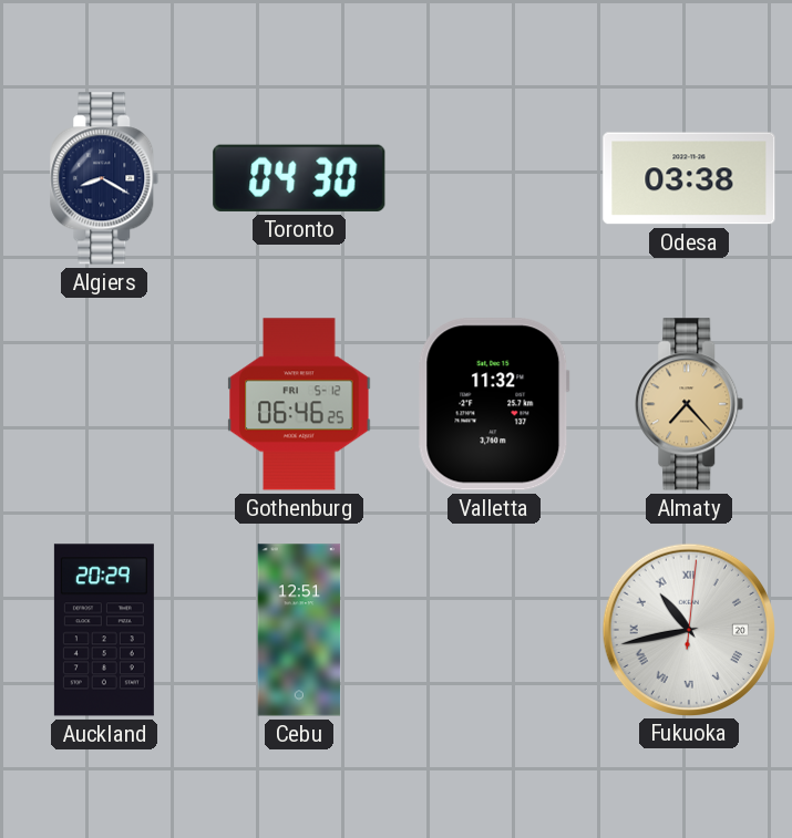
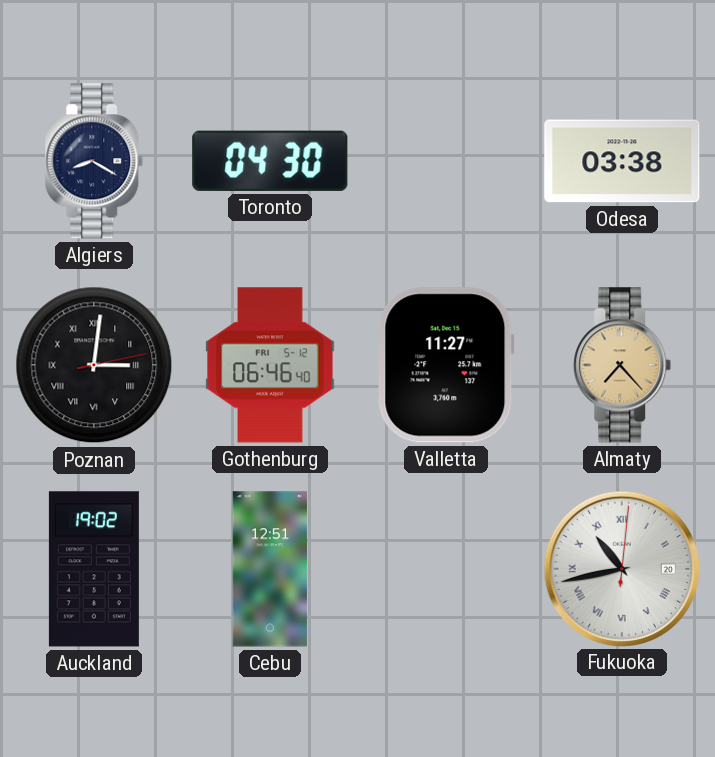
Poznan: none -> 3:01 (94, 365)
Gothenburg: 06:46:25 -> 06:46:40 (270, 365)
Valletta: 11:32 -> 11:27 (446, 365)
Auckland: 20:29 -> 19:02 (94, 569)
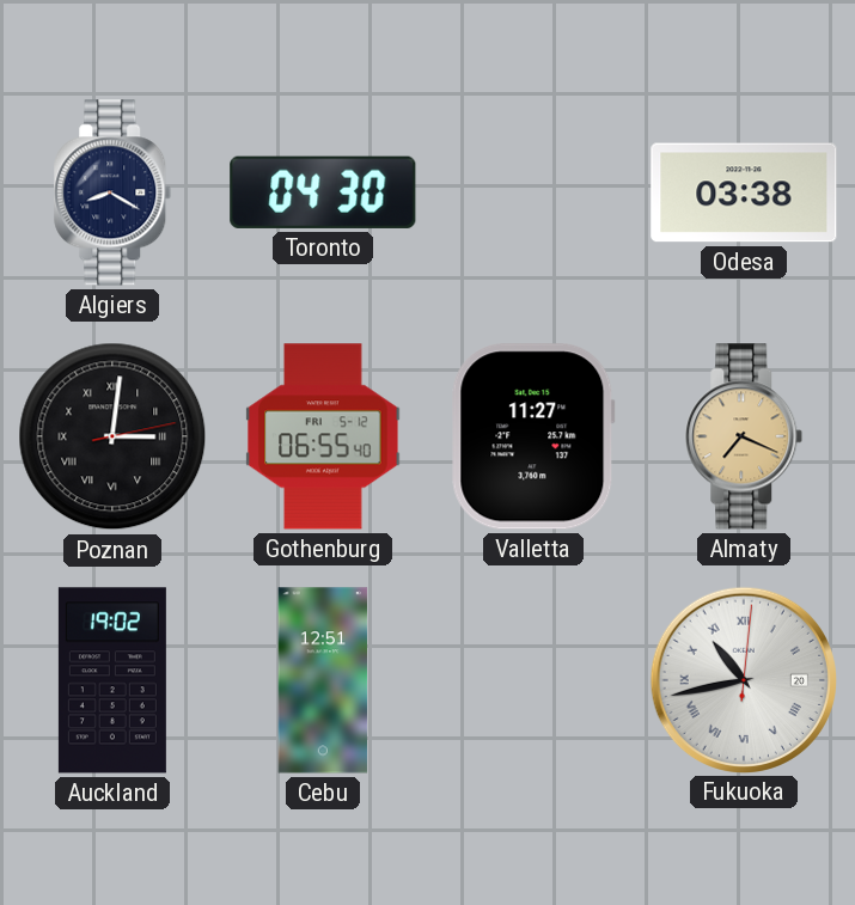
Gothenburg: 06:46 -> 06:55 (323, 436)
Almaty: 7:23 -> 7:19 (744, 436)
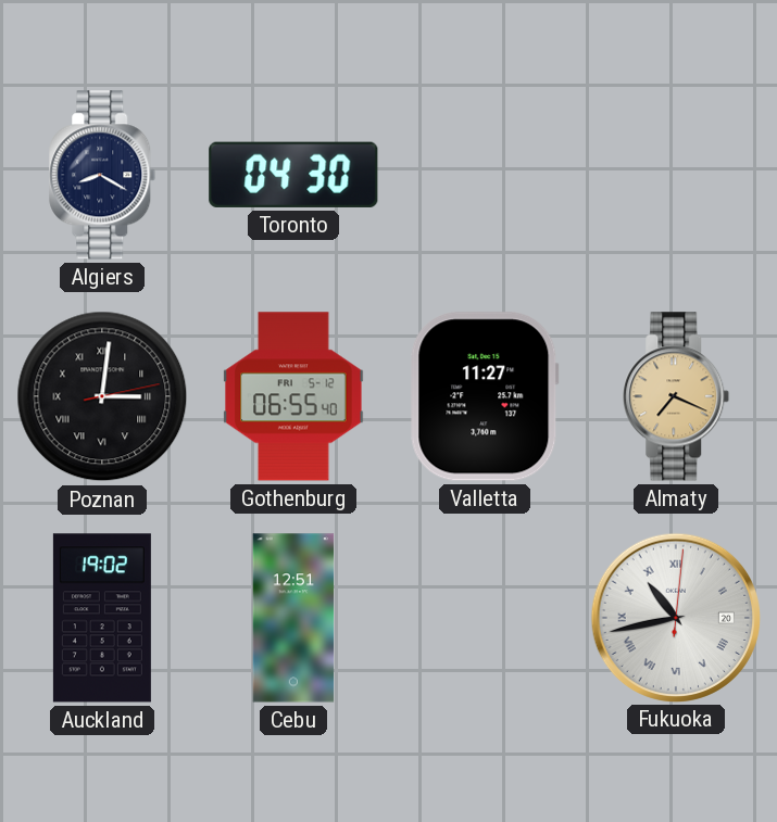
Odesa: 03:38 -> none (744, 192)
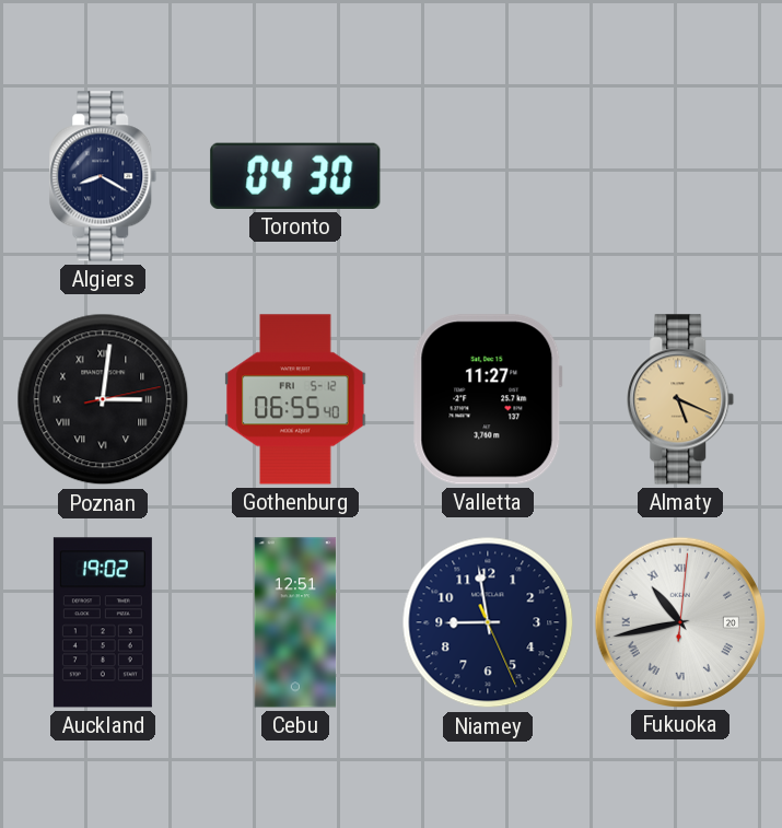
Almaty: 7:19 -> 5:19 (680, 399)
Niamey: none -> 8:58 (488, 622)
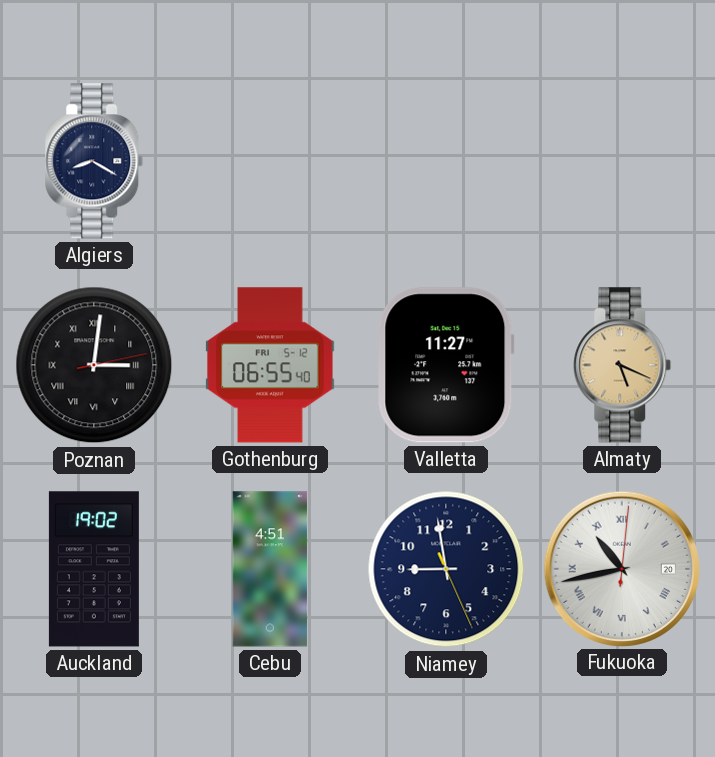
Toronto: 04:30 -> none (295, 176)
Cebu: 12:51 -> 4:51 (270, 569)
